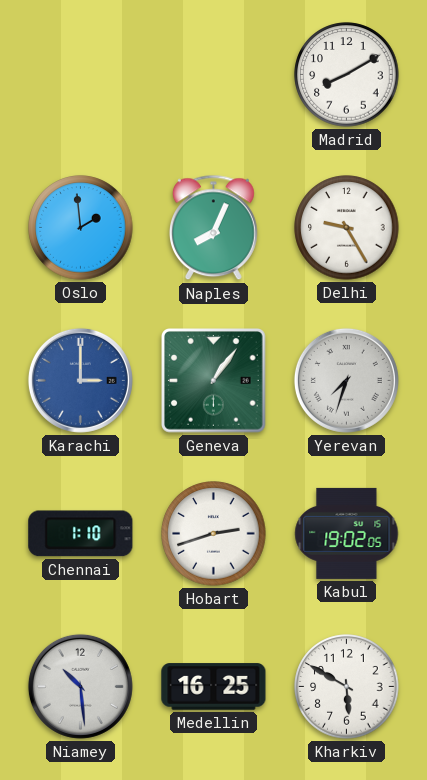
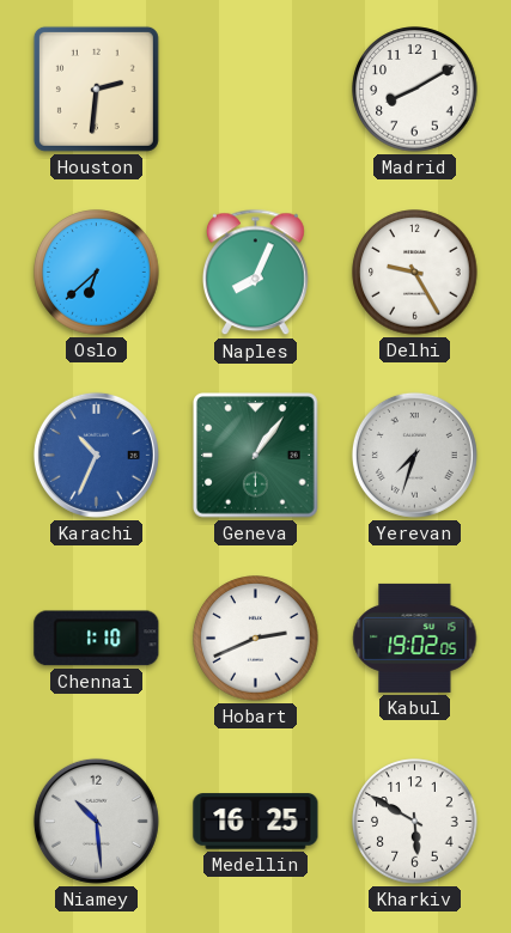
Houston: none -> 2:31 (96, 89)
Oslo: 1:59 -> 6:38 (97, 273)
Karachi: 3:00 -> 10:34 (96, 455)
Hobart: 2:42 -> 2:41 (256, 639)
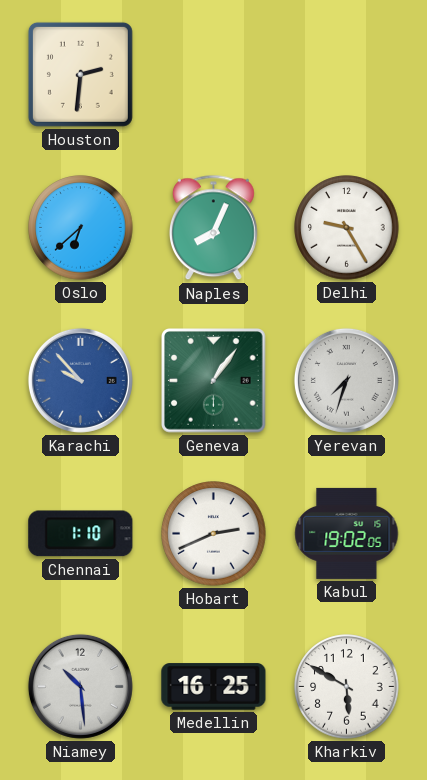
Madrid: 8:10 -> none (415, 90)
Karachi: 10:34 -> 9:53 (80, 380)
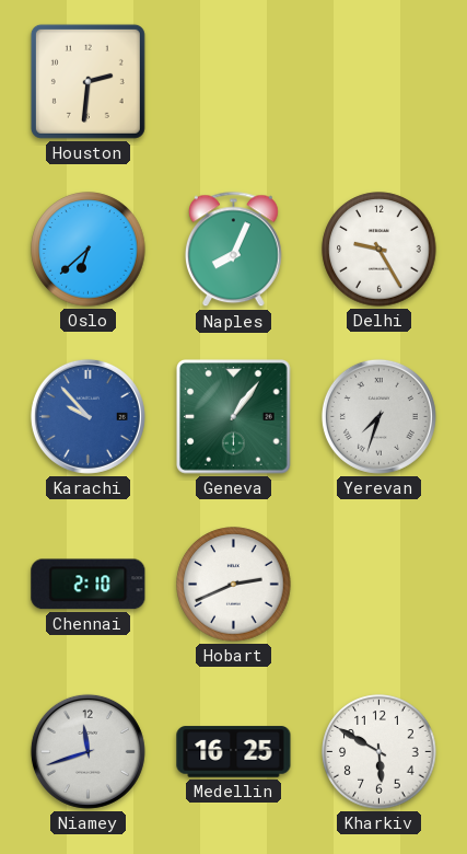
Chennai: 1:10 -> 2:10 (89, 585)
Kabul: 19:02 -> none (347, 533)
Niamey: 10:29 -> 11:42 (87, 751)
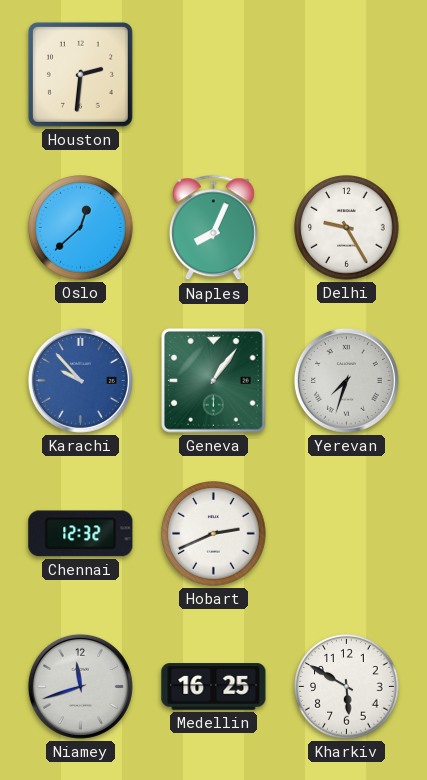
Oslo: 6:38 -> 12:38 (81, 228)
Chennai: 2:10 -> 12:32 (81, 534)
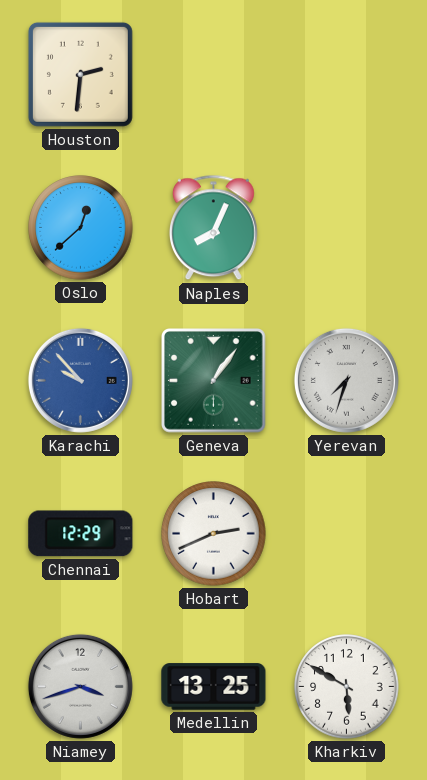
Delhi: 9:25 -> none (347, 228)
Chennai: 12:32 -> 12:29 (81, 534)
Niamey: 11:42 -> 3:42 (80, 686)
Medellin: 16:25 -> 13:25 (214, 687)
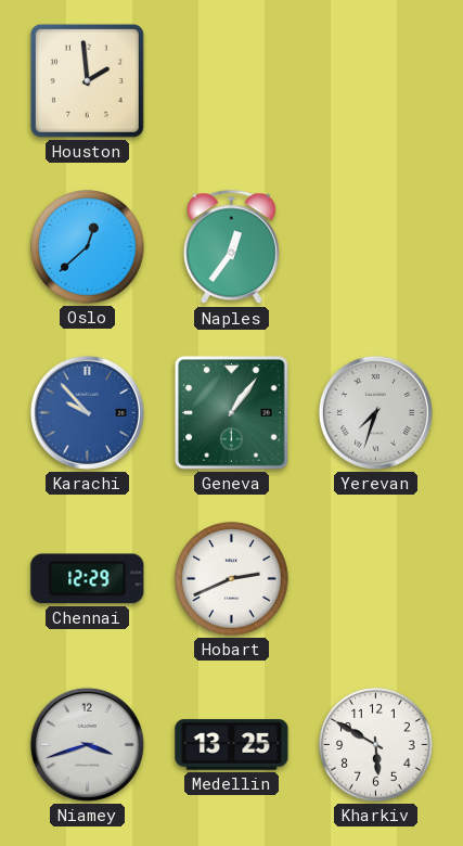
Houston: 2:31 -> 1:59 (87, 80)
Naples: 8:04 -> 12:36 (232, 247)
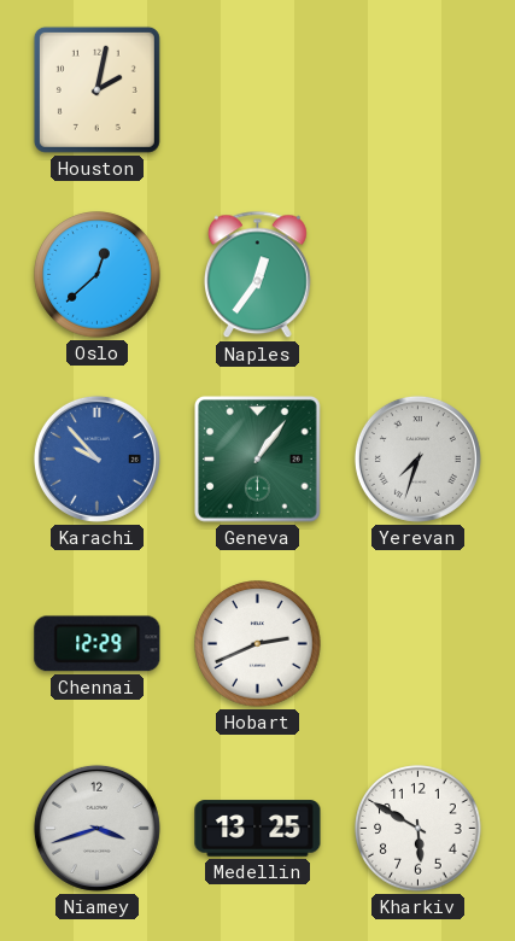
Houston: 1:59 -> 2:02 (96, 89)
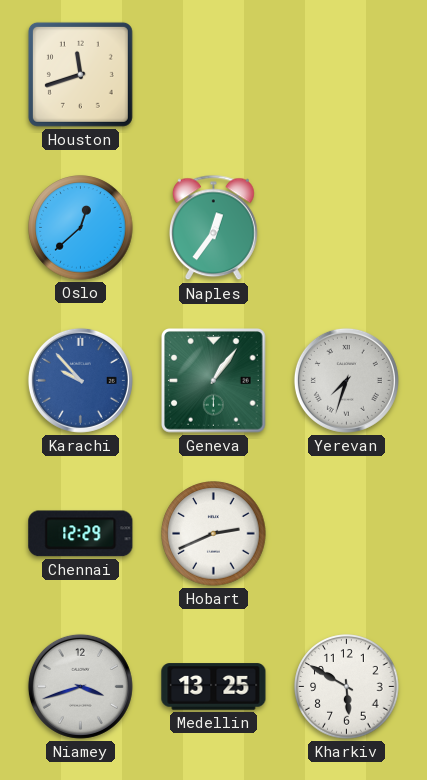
Houston: 2:02 -> 11:42 (80, 74)
